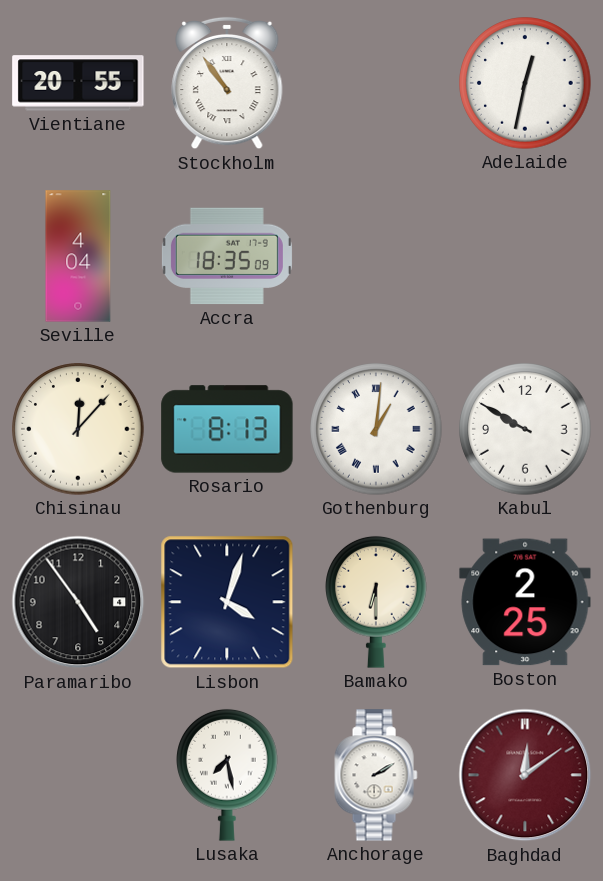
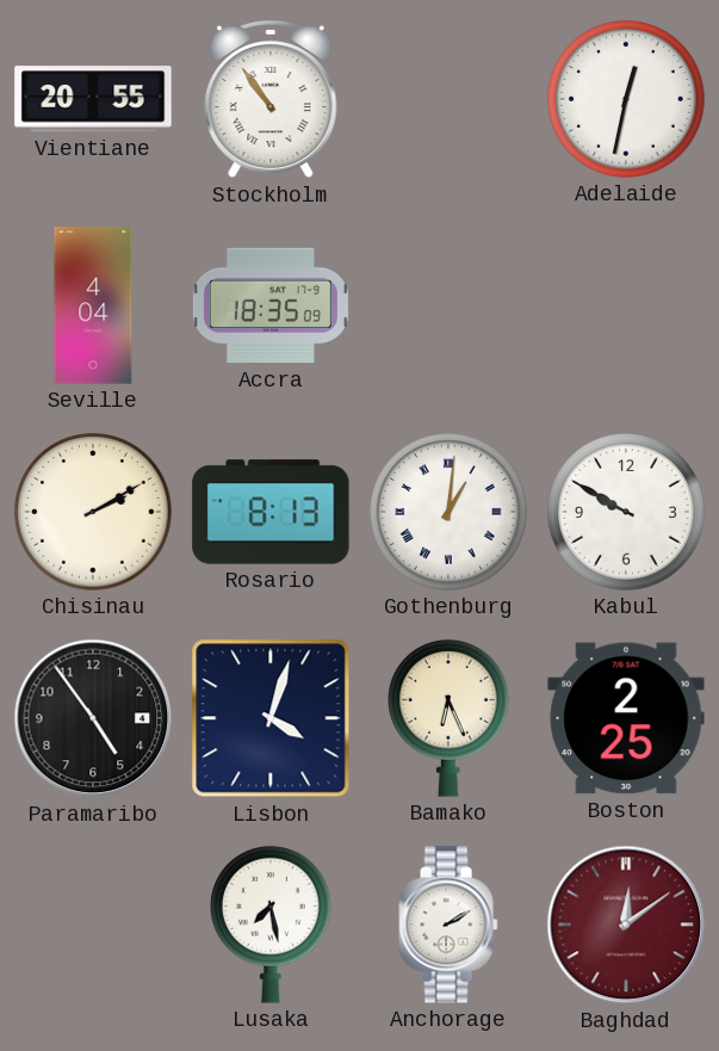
Chisinau: 12:07 -> 2:10 (93, 512)
Bamako: 6:30 -> 6:26 (450, 718)
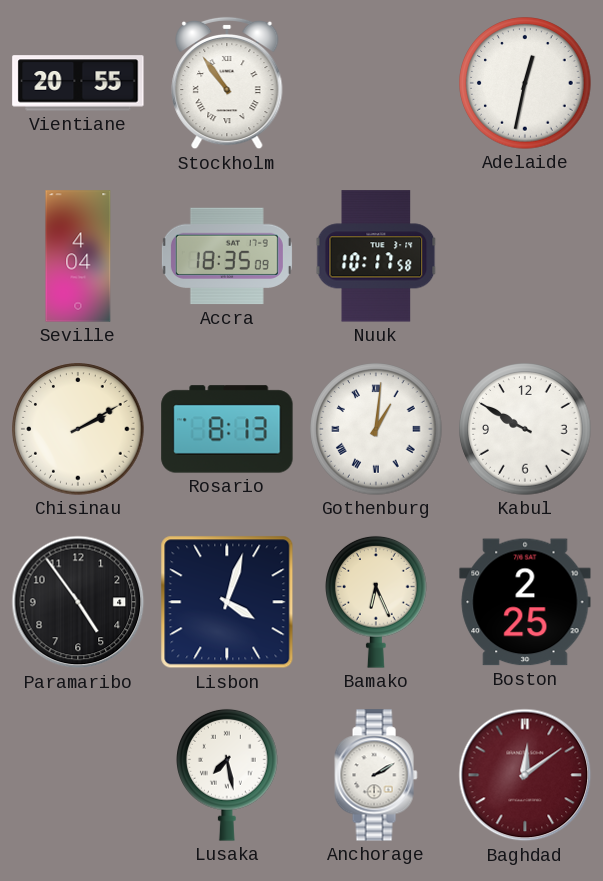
Nuuk: none -> 10:17 (376, 256)
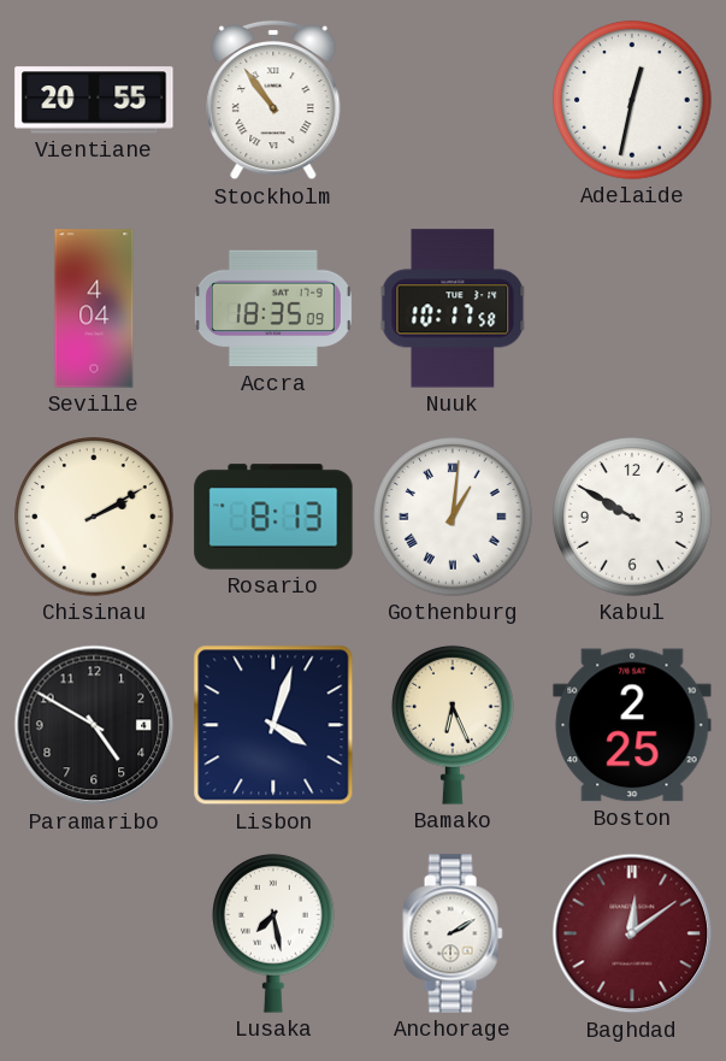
Paramaribo: 4:54 -> 4:50 (94, 725)
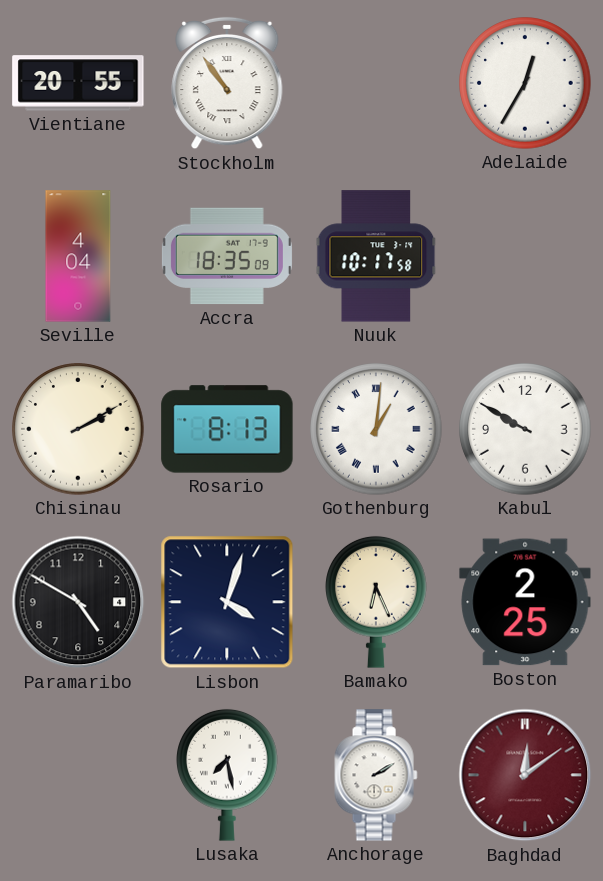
Adelaide: 12:32 -> 12:35 (525, 83)
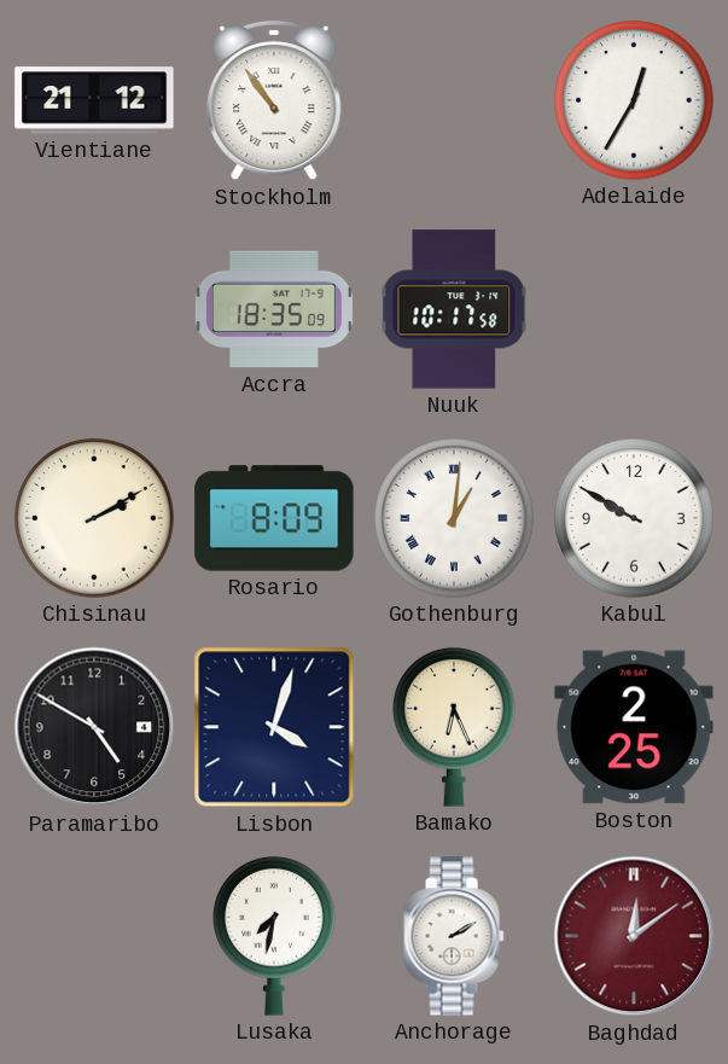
Vientiane: 20:55 -> 21:12 (94, 100)
Seville: 4:04 -> none (78, 256)
Rosario: 8:13 -> 8:09 (274, 518)
Lusaka: 7:28 -> 7:32 (275, 936)
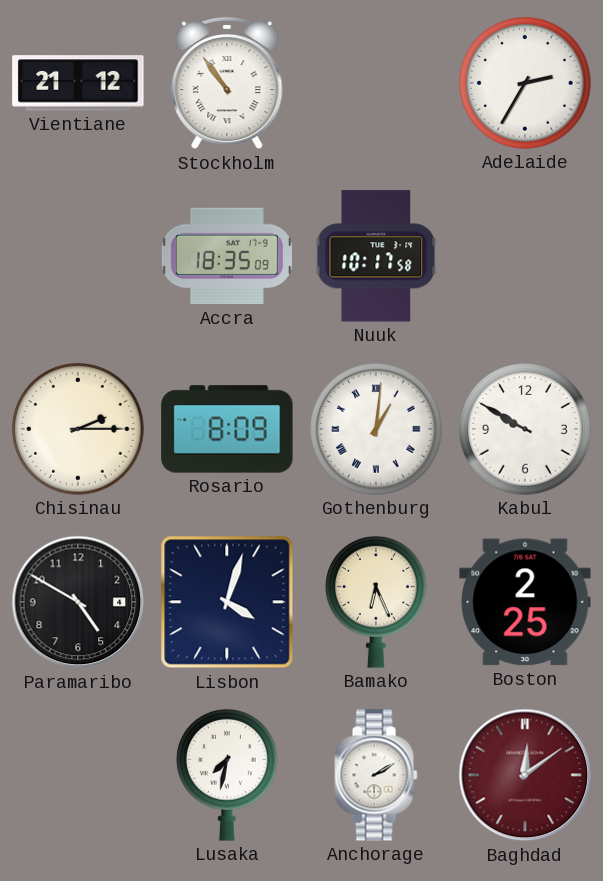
Adelaide: 12:35 -> 2:35 (525, 83)
Chisinau: 2:10 -> 2:15 (78, 429)
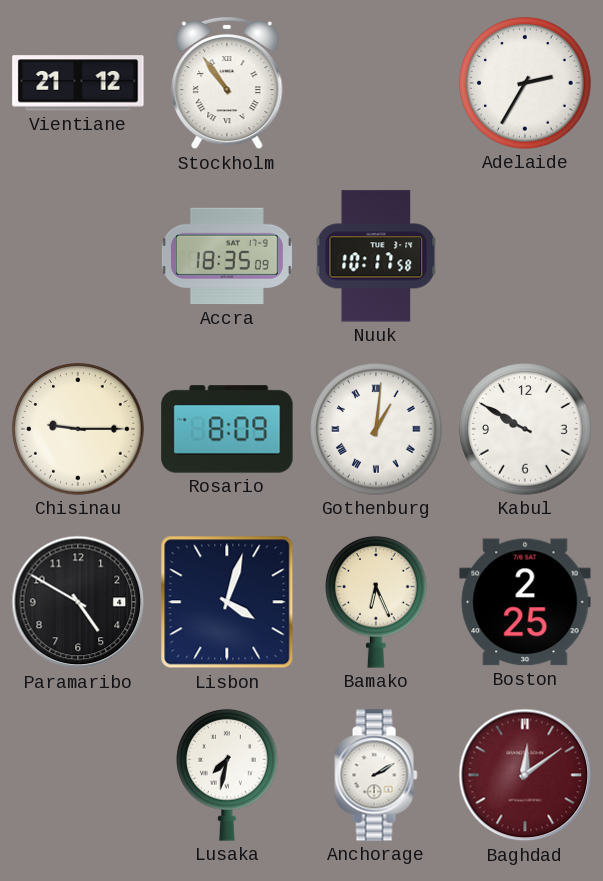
Chisinau: 2:15 -> 9:15 (78, 429)
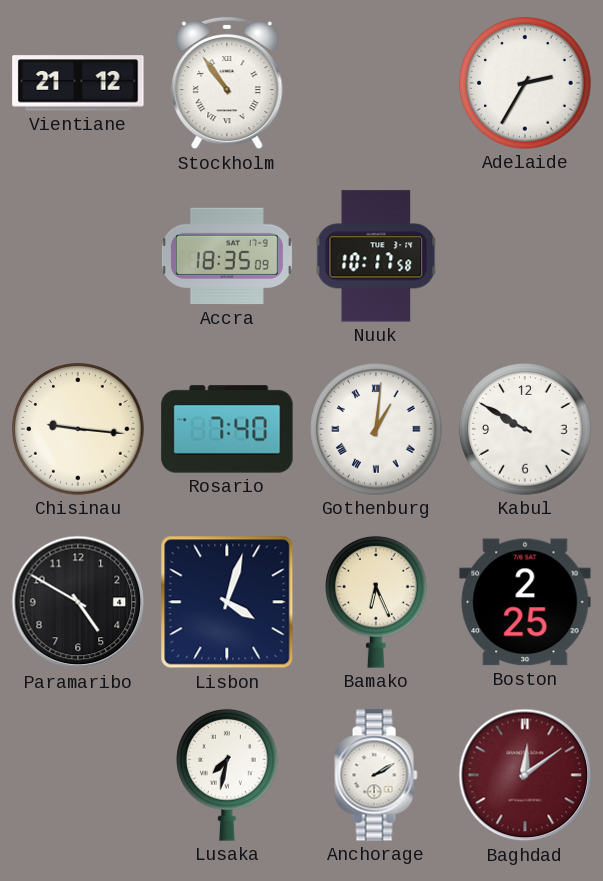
Chisinau: 9:15 -> 9:16 (78, 429)
Rosario: 8:09 -> 7:40 (227, 429)
